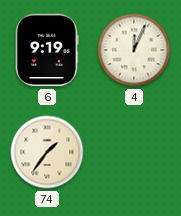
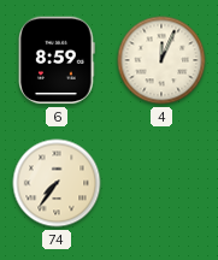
6: 9:19 -> 8:59 (58, 60)
74: 1:36 -> 7:36 (57, 183)
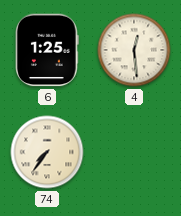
6: 8:59 -> 1:25 (48, 50)
4: 12:04 -> 12:29 (134, 50)
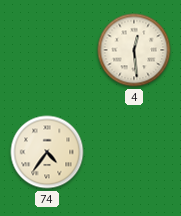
6: 1:25 -> none (48, 50)
74: 7:36 -> 4:36 (47, 152)
